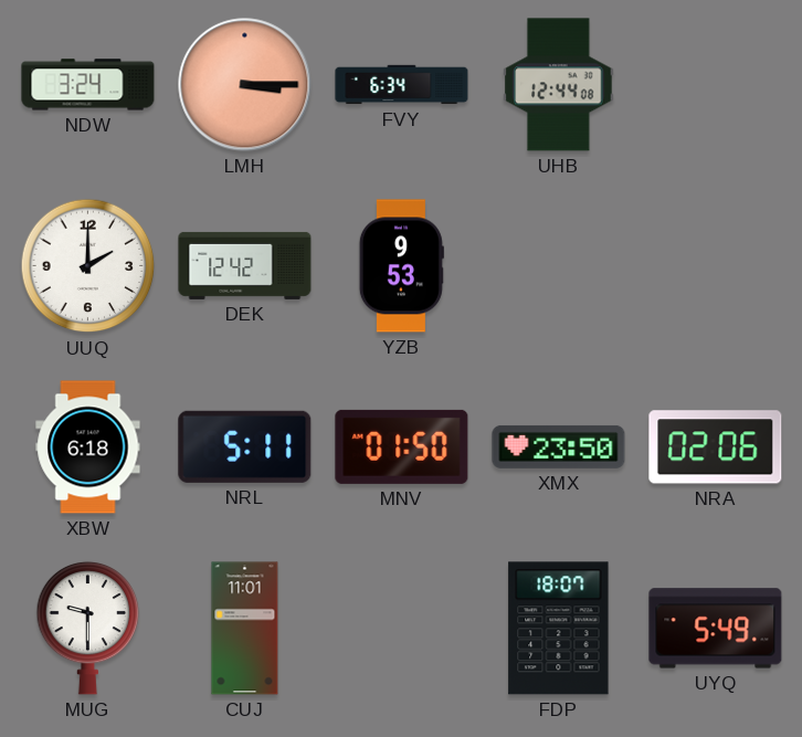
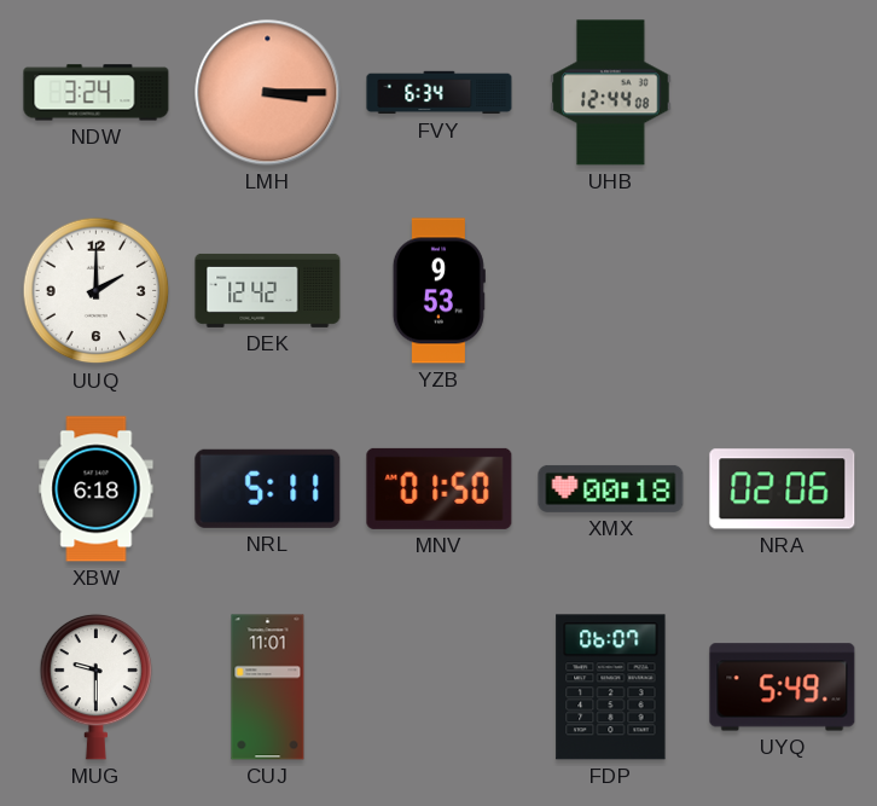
XMX: 23:50 -> 00:18 (611, 488)
FDP: 18:07 -> 06:07 (611, 688)
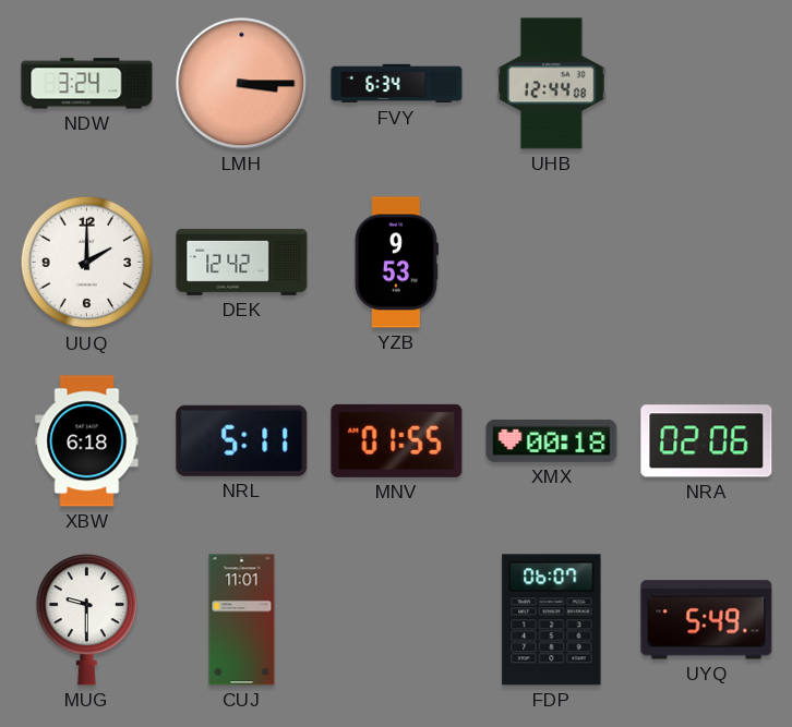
MNV: 01:50 -> 01:55 (397, 440)
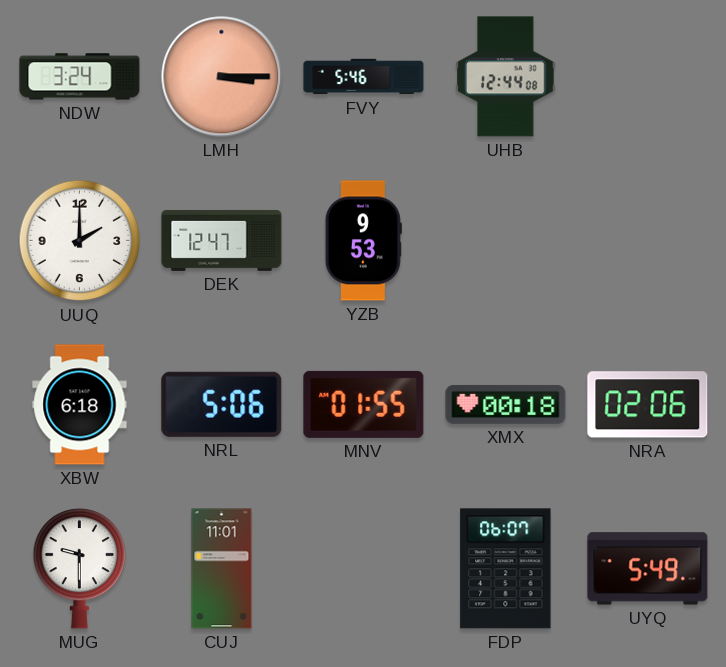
FVY: 6:34 -> 5:46 (364, 77)
DEK: 12:42 -> 12:47 (222, 240)
NRL: 5:11 -> 5:06 (222, 404)
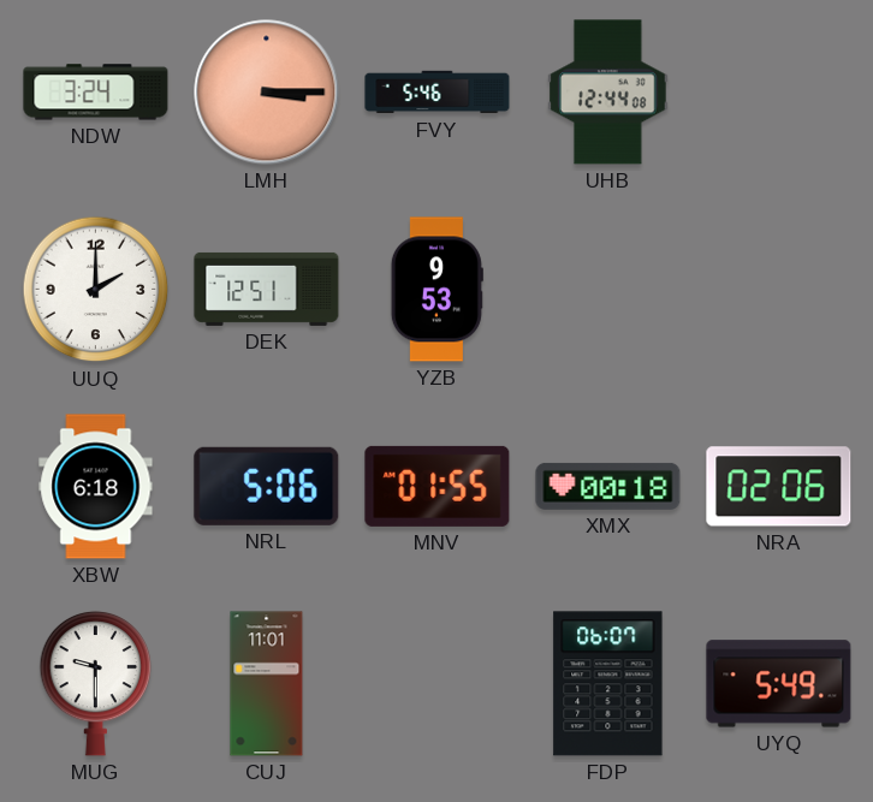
DEK: 12:47 -> 12:51 (267, 289)
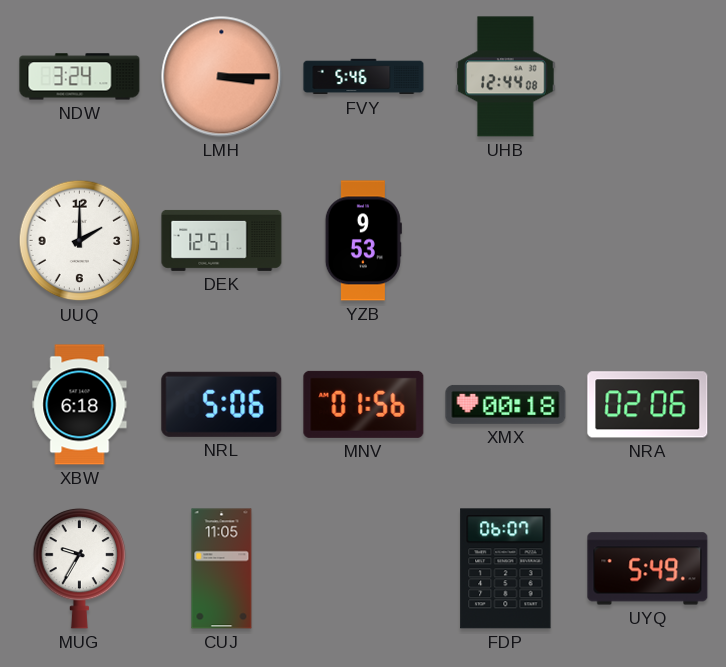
MNV: 01:55 -> 01:56 (364, 404)
MUG: 9:30 -> 9:35 (80, 568)
CUJ: 11:01 -> 11:05 (222, 569)
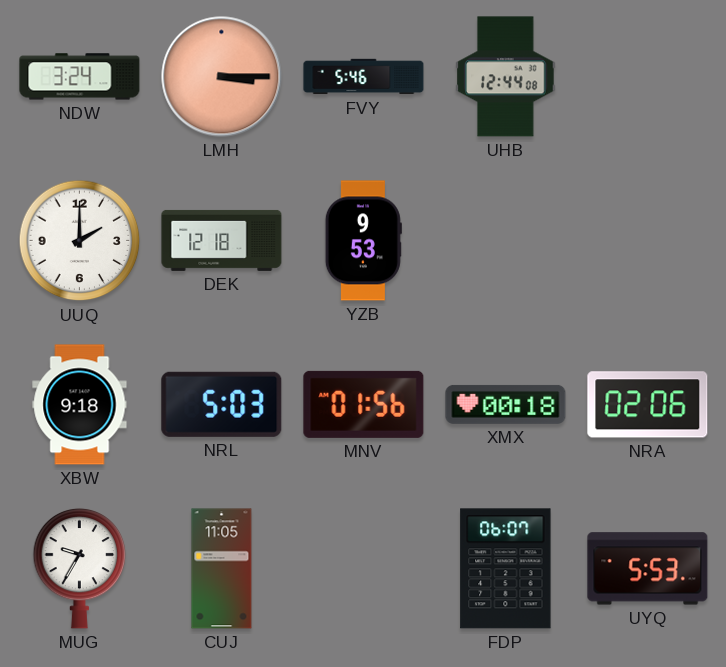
DEK: 12:51 -> 12:18 (222, 240)
XBW: 6:18 -> 9:18 (80, 405)
NRL: 5:06 -> 5:03 (222, 404)
UYQ: 5:49 -> 5:53 (648, 569)
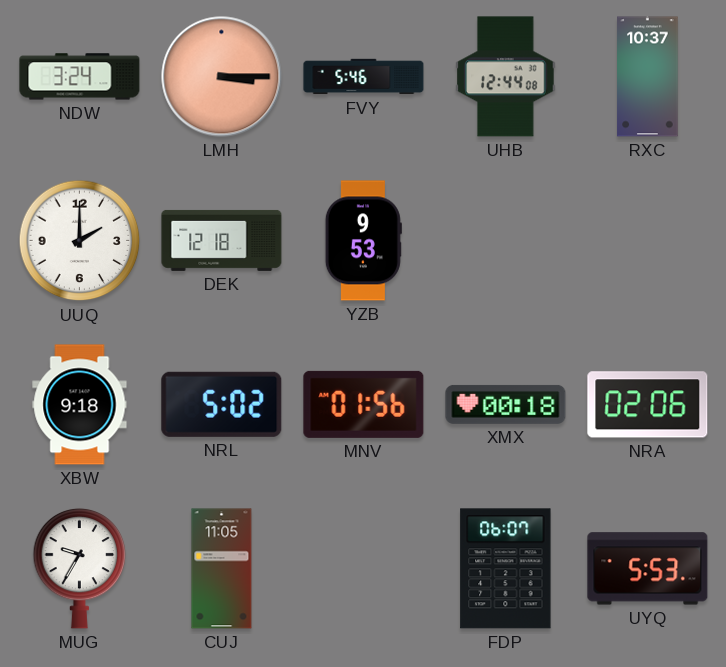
RXC: none -> 10:37 (648, 77)
NRL: 5:03 -> 5:02 (222, 404)
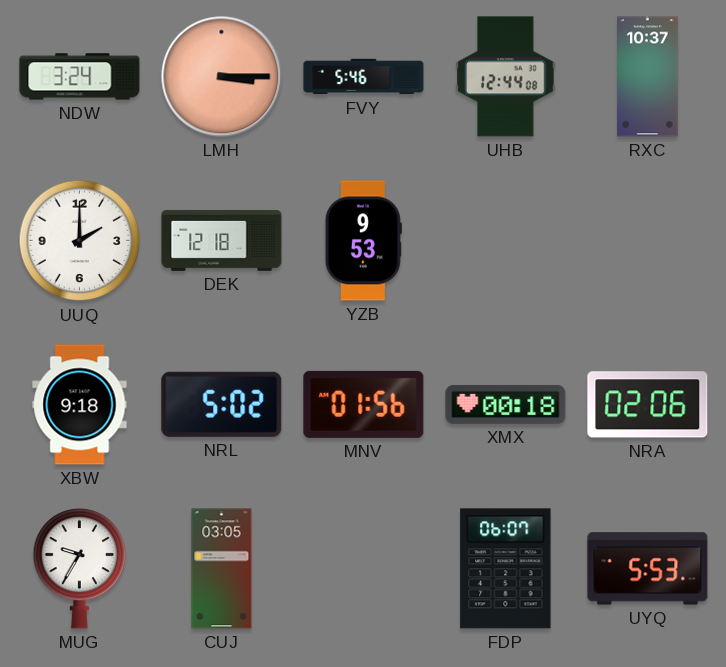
CUJ: 11:05 -> 03:05 (222, 569)
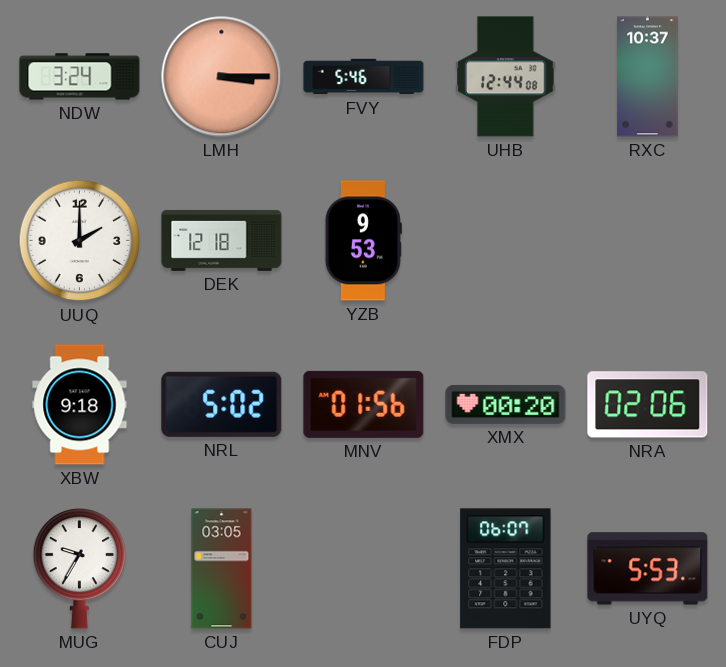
XMX: 00:18 -> 00:20 (506, 404)
